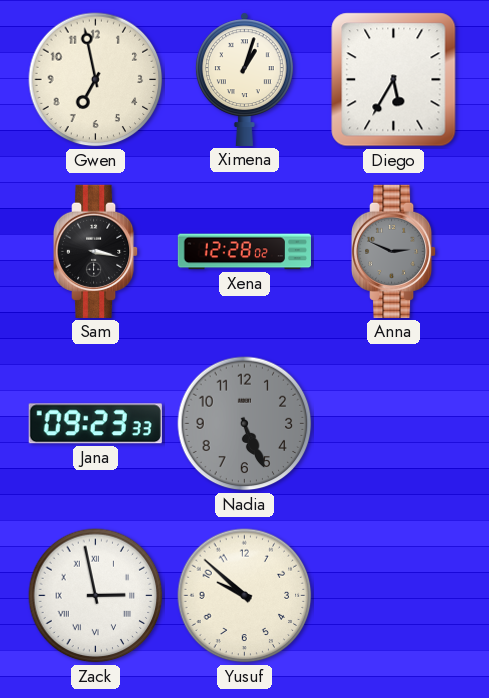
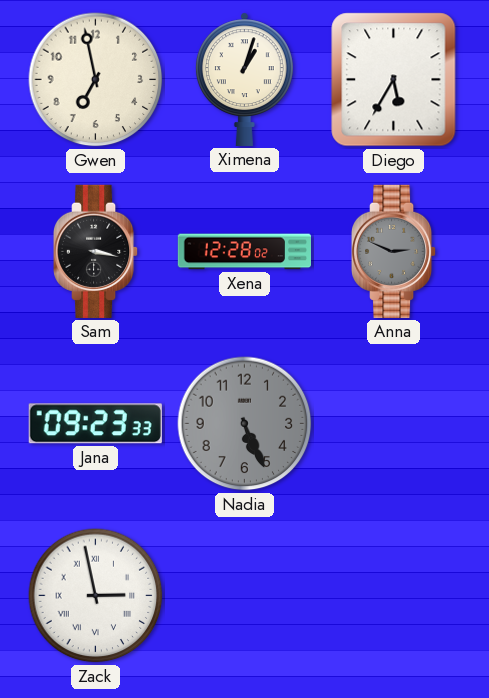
Yusuf: 9:52 -> none (245, 596)
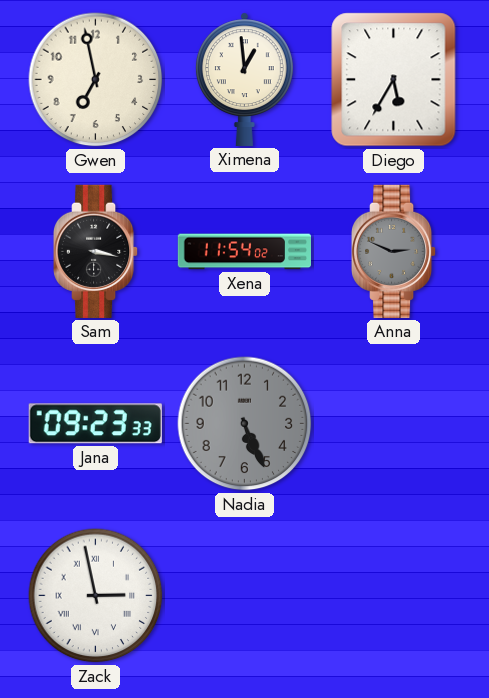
Ximena: 1:03 -> 12:59 (244, 79)
Xena: 12:28 -> 11:54 (244, 252)
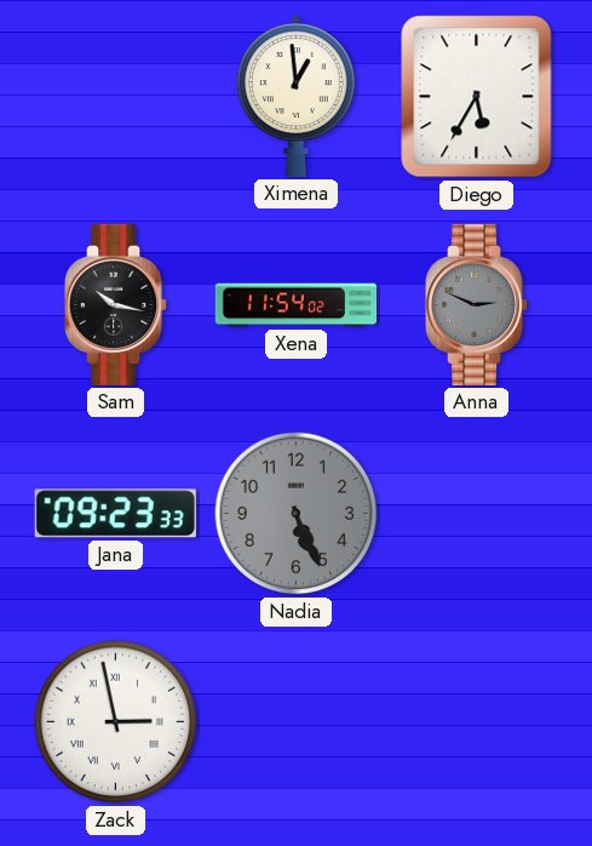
Gwen: 6:58 -> none (96, 80)
Sam: 3:17 -> 10:17 (116, 304)
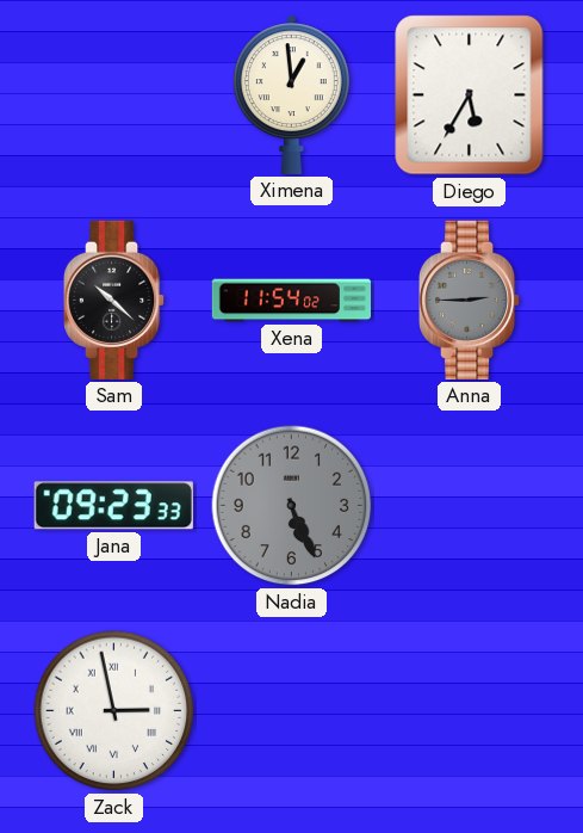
Sam: 10:17 -> 10:22 (114, 300)
Anna: 2:49 -> 2:45 (470, 300)
